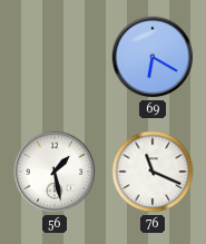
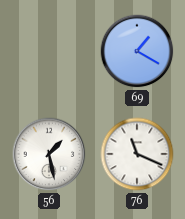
69: 6:20 -> 1:20 (137, 51)
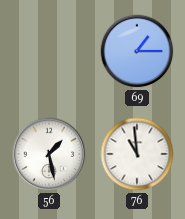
69: 1:20 -> 1:15 (137, 51)
76: 11:19 -> 10:59 (137, 154)
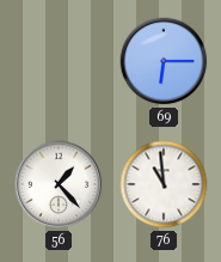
69: 1:15 -> 6:15 (164, 61)
56: 1:28 -> 1:23 (59, 184)
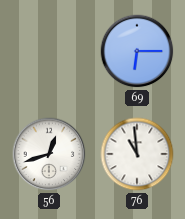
56: 1:23 -> 12:42 (49, 154)
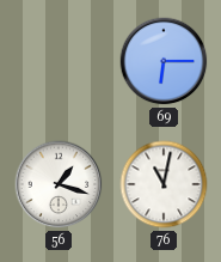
56: 12:42 -> 1:18 (59, 184)
76: 10:59 -> 11:02 (164, 184)
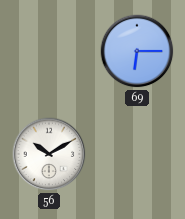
56: 1:18 -> 10:10 (49, 154)
76: 11:02 -> none (164, 184)
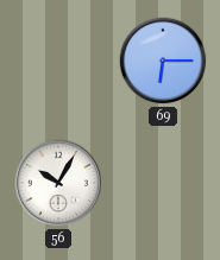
56: 10:10 -> 10:05 (58, 183)
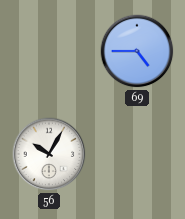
69: 6:15 -> 4:45 (137, 51)
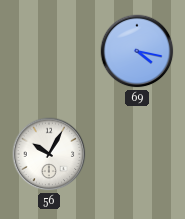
69: 4:45 -> 4:17 (137, 51)
